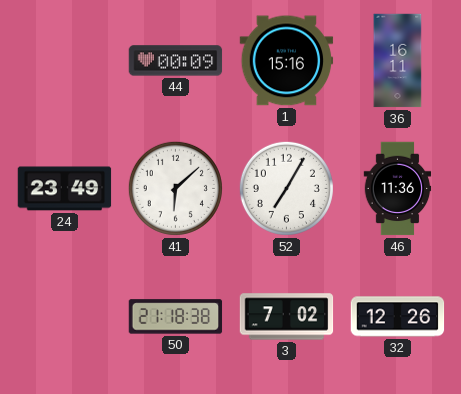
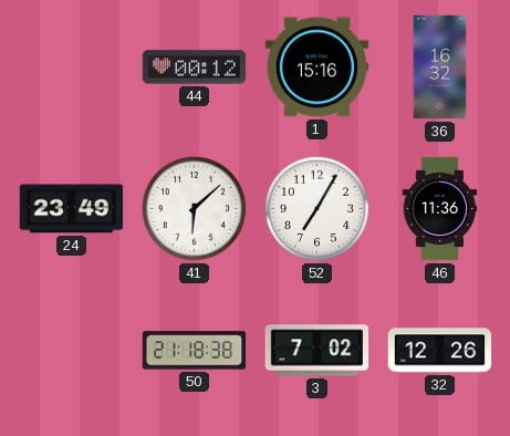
44: 00:09 -> 00:12 (195, 68)
36: 16:11 -> 16:32 (440, 68)
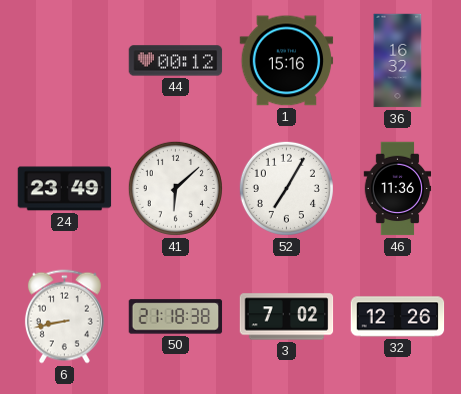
6: none -> 8:43 (64, 317)
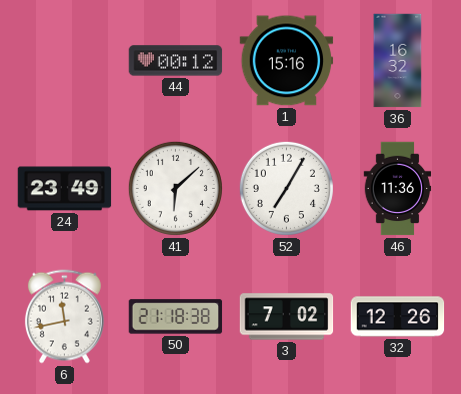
6: 8:43 -> 11:43 (64, 317)
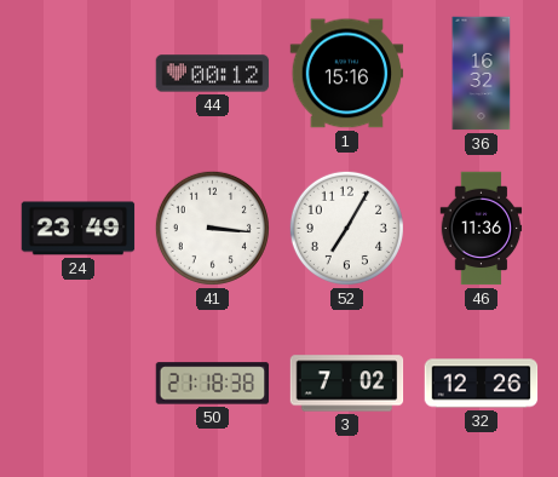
41: 6:08 -> 3:16 (212, 228)
6: 11:43 -> none (64, 317)
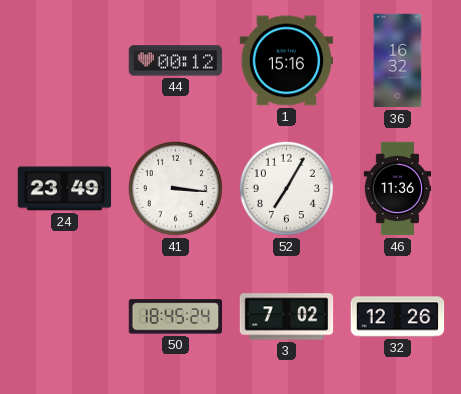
50: 21:18 -> 18:45 (176, 317)
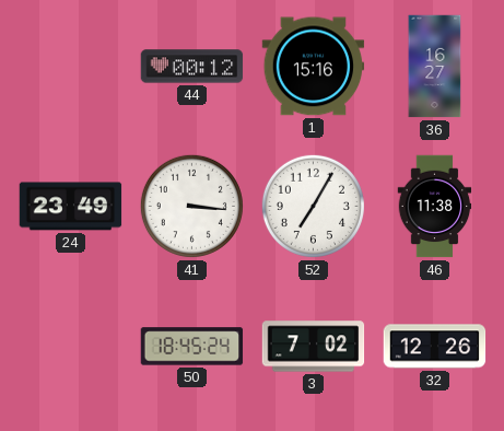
36: 16:32 -> 16:27 (435, 67)
46: 11:36 -> 11:38 (435, 207)
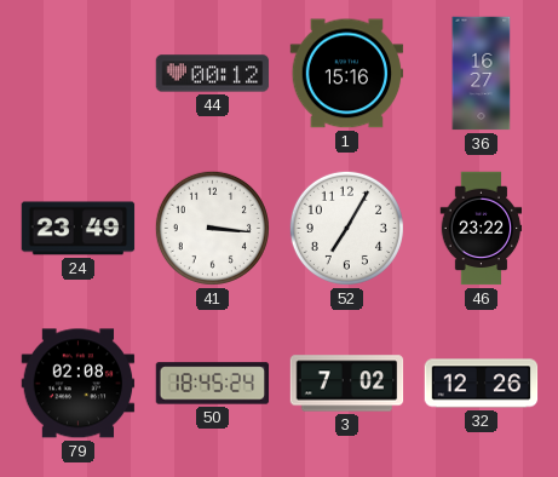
46: 11:38 -> 23:22 (482, 229)
79: none -> 02:08 (79, 384)
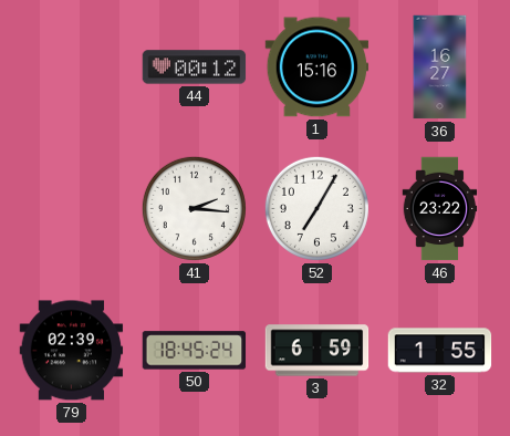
24: 23:49 -> none (79, 229)
41: 3:16 -> 2:16 (194, 208)
79: 02:08 -> 02:39 (72, 351)
3: 7:02 -> 6:59 (318, 351)
32: 12:26 -> 1:55 (440, 351)
